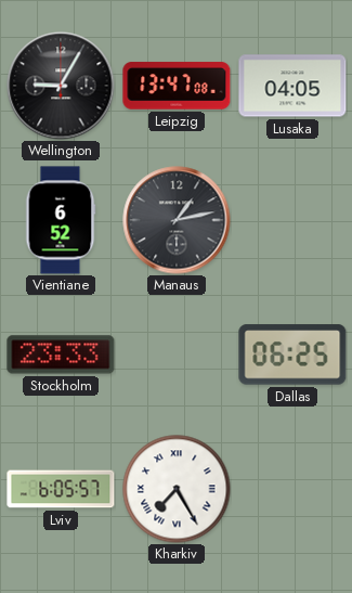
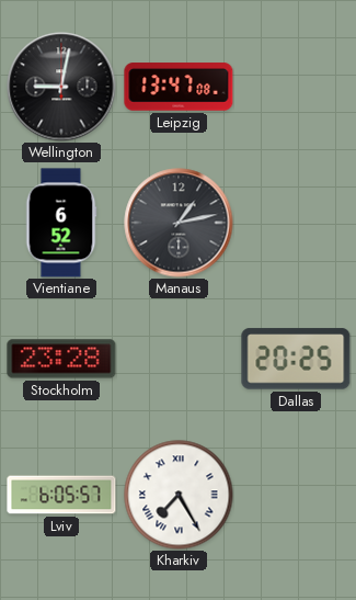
Wellington: 9:05 -> 9:02 (61, 87)
Lusaka: 04:05 -> none (292, 86)
Stockholm: 23:33 -> 23:28 (61, 359)
Dallas: 06:25 -> 20:25 (296, 359)
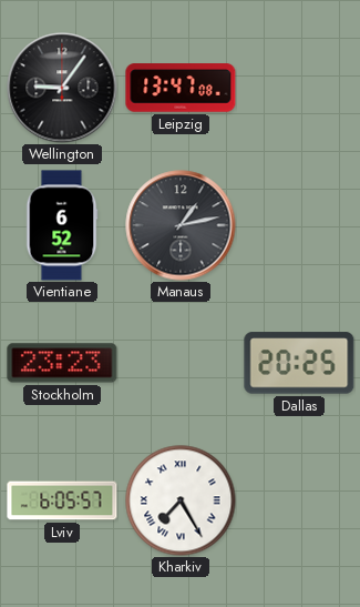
Wellington: 9:02 -> 9:06 (62, 88)
Stockholm: 23:28 -> 23:23 (62, 363)
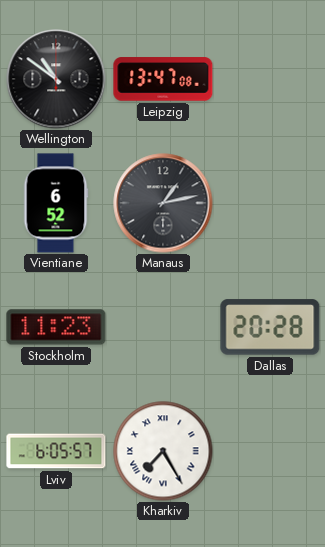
Wellington: 9:06 -> 10:51 (56, 79)
Stockholm: 23:23 -> 11:23 (56, 327)
Dallas: 20:25 -> 20:28 (270, 327)
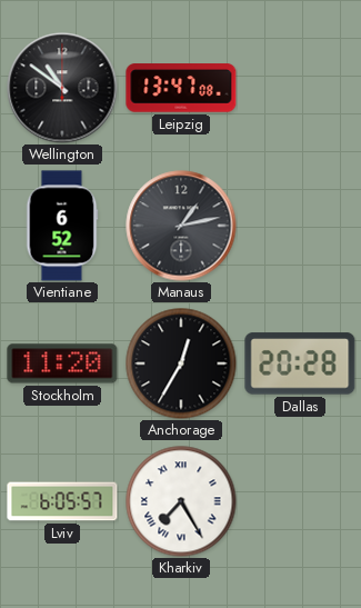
Stockholm: 11:23 -> 11:20 (62, 363)
Anchorage: none -> 12:35 (181, 363)
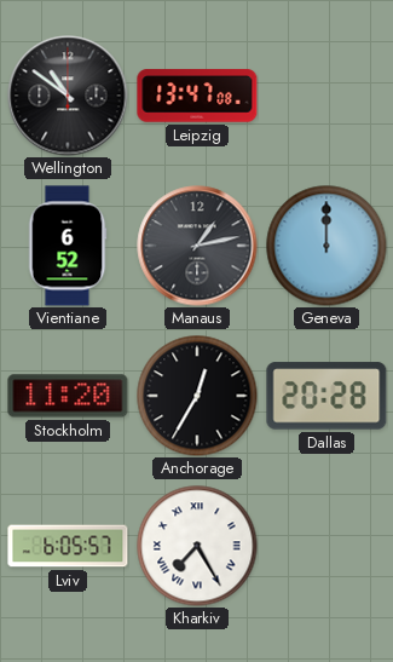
Geneva: none -> 12:00 (326, 246)
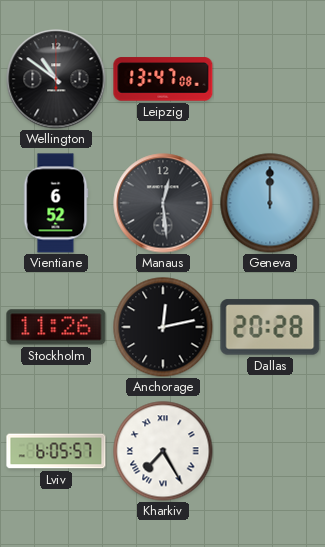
Manaus: 1:13 -> 12:29 (163, 203)
Stockholm: 11:20 -> 11:26 (56, 327)
Anchorage: 12:35 -> 12:13 (163, 327)
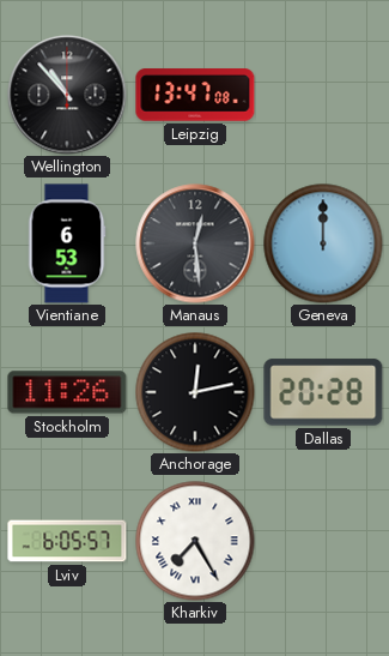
Wellington: 10:51 -> 10:53 (67, 95)
Vientiane: 6:52 -> 6:53 (67, 243)
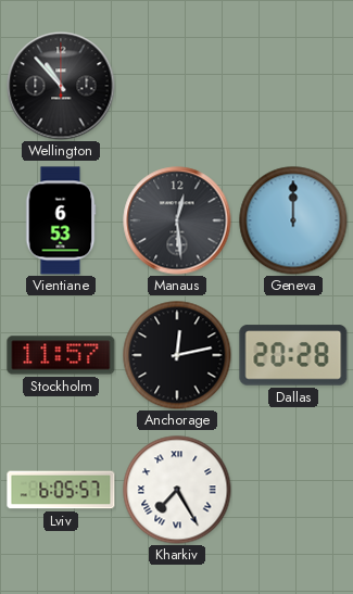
Leipzig: 13:47 -> none (195, 95)
Stockholm: 11:26 -> 11:57 (61, 355)
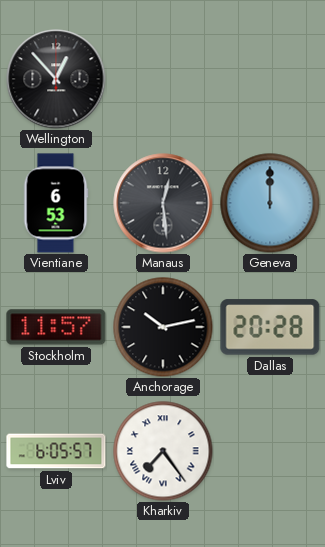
Wellington: 10:53 -> 12:53 (56, 79)
Anchorage: 12:13 -> 10:13 (163, 327)
Kharkiv: 7:25 -> 7:24 (163, 451)
